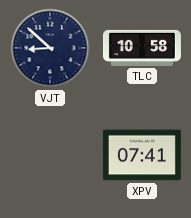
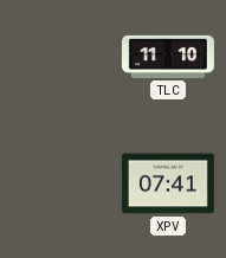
VJT: 8:52 -> none (50, 48)
TLC: 10:58 -> 11:10 (168, 57)
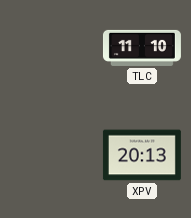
XPV: 07:41 -> 20:13 (142, 155)
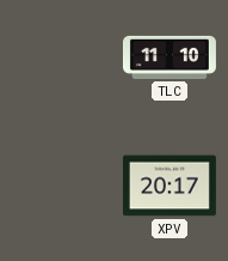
XPV: 20:13 -> 20:17 (170, 186)
